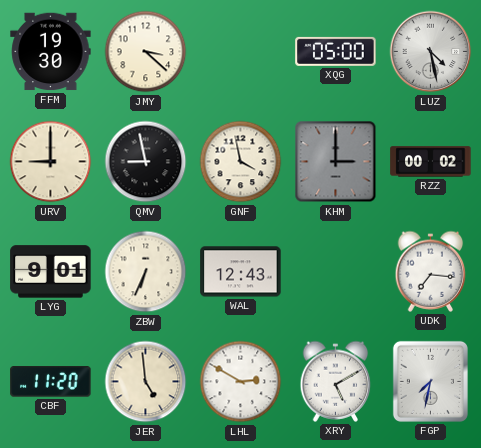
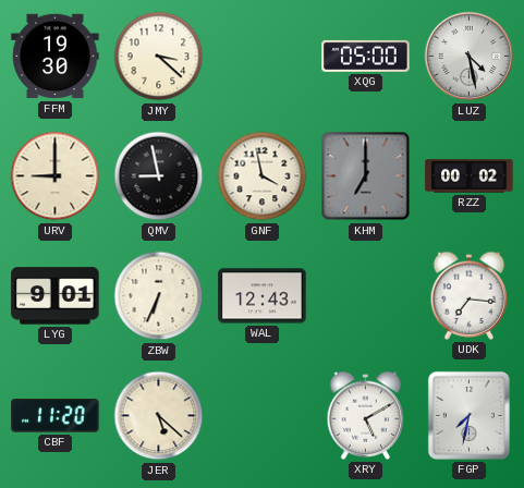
KHM: 3:00 -> 7:00 (366, 176)
JER: 4:59 -> 5:22 (159, 416)
LHL: 2:50 -> none (241, 382)
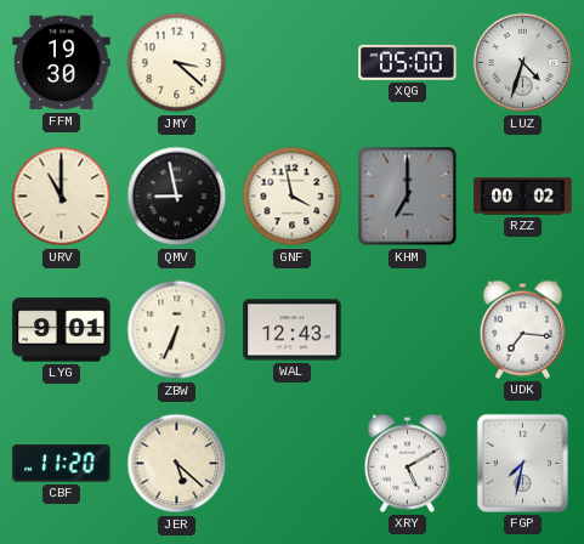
LUZ: 4:28 -> 4:33 (523, 63)
URV: 9:00 -> 11:00 (62, 197)
